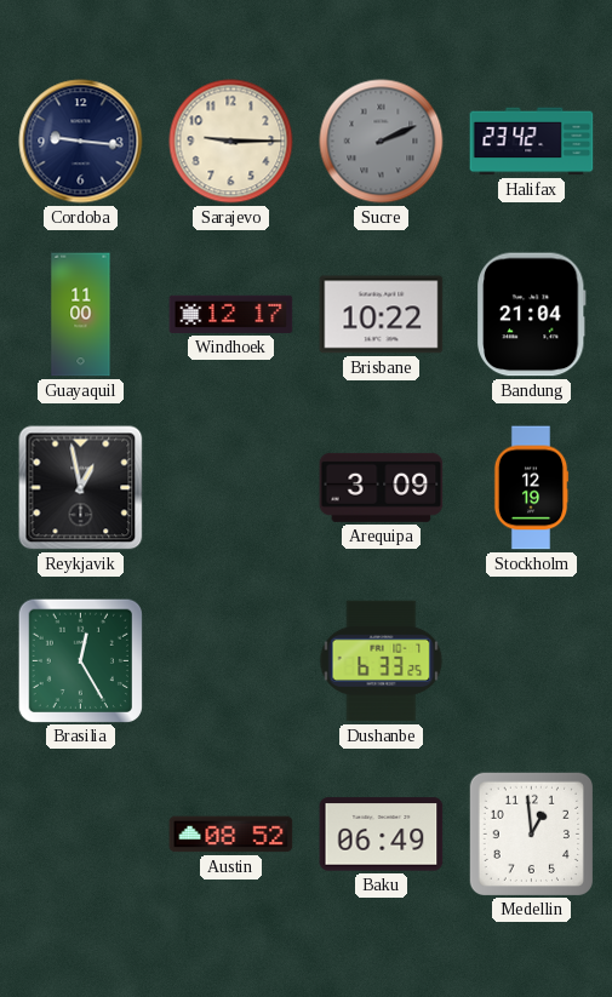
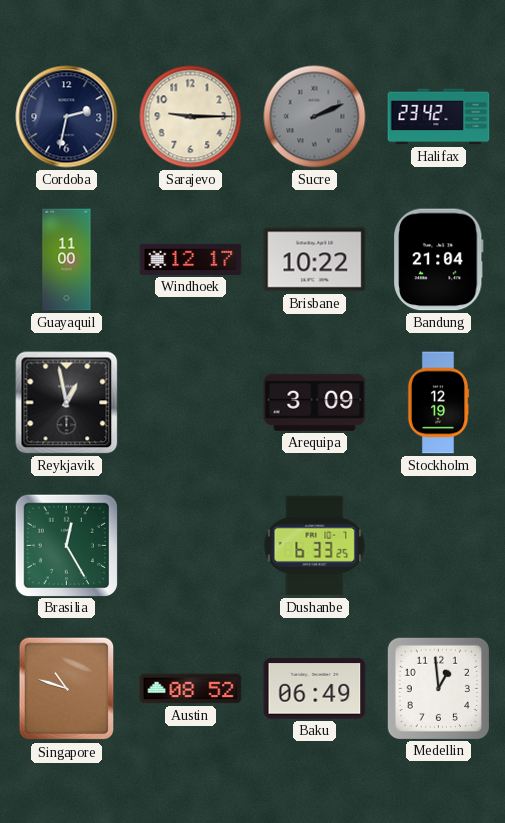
Cordoba: 9:16 -> 2:32 (67, 117)
Singapore: none -> 10:48 (67, 689)
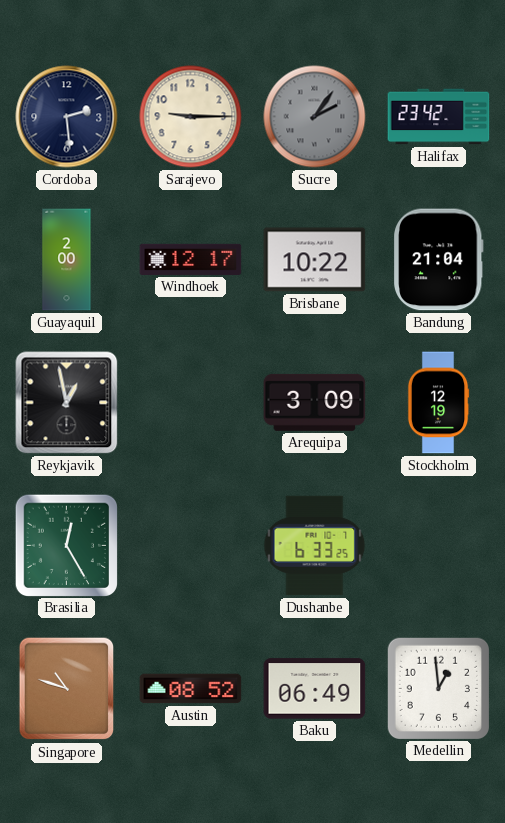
Cordoba: 2:32 -> 2:29 (67, 117)
Sucre: 2:11 -> 2:06 (315, 117)
Guayaquil: 11:00 -> 2:00 (67, 260)
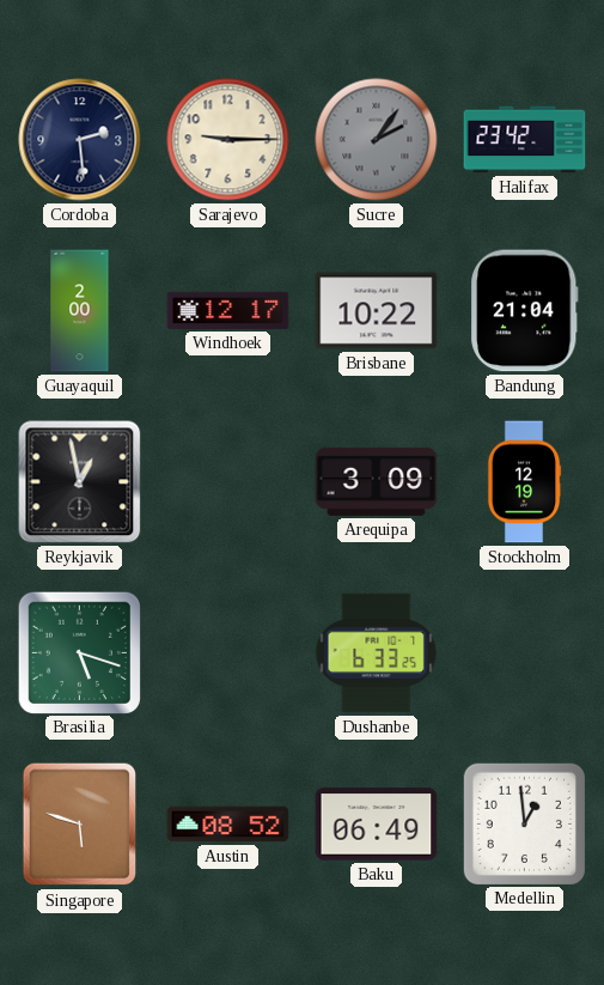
Brasilia: 12:25 -> 5:18 (79, 652)
Singapore: 10:48 -> 5:48 (80, 825)
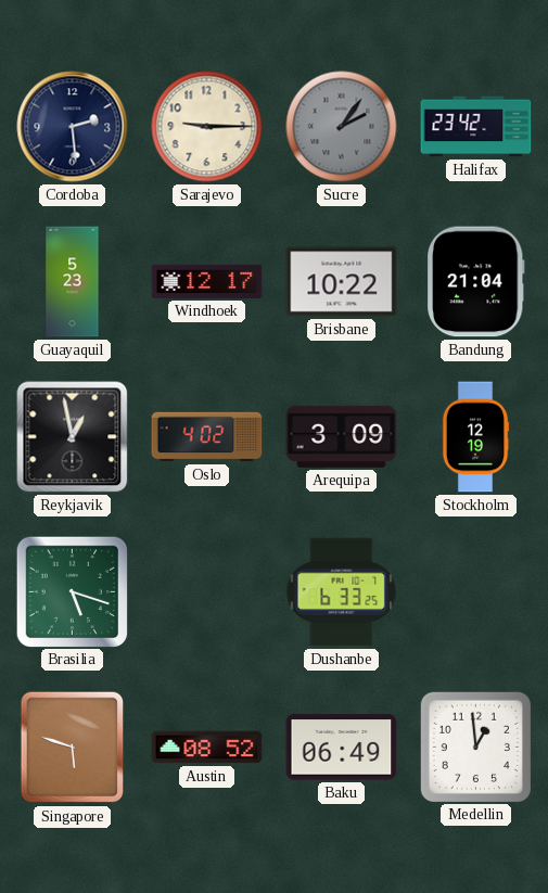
Guayaquil: 2:00 -> 5:23 (73, 282)
Oslo: none -> 4:02 (207, 437)
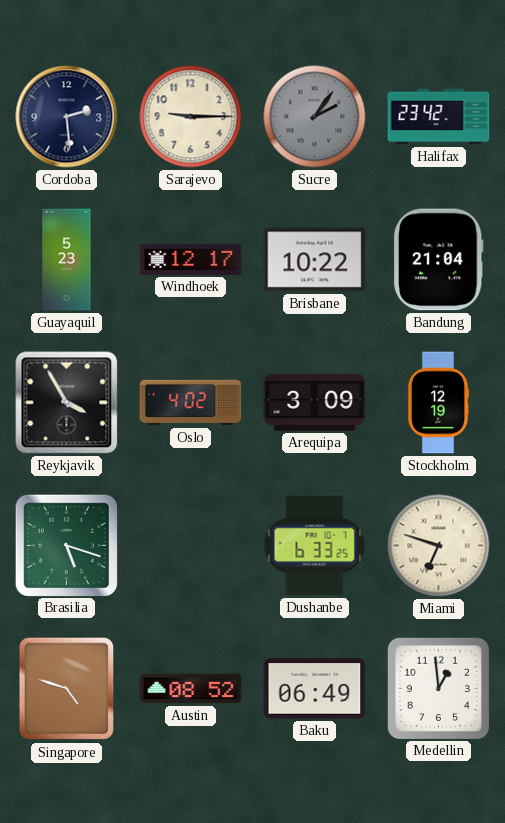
Reykjavik: 12:58 -> 3:55 (67, 403)
Miami: none -> 6:48 (439, 546)
Singapore: 5:48 -> 4:48 (67, 689)
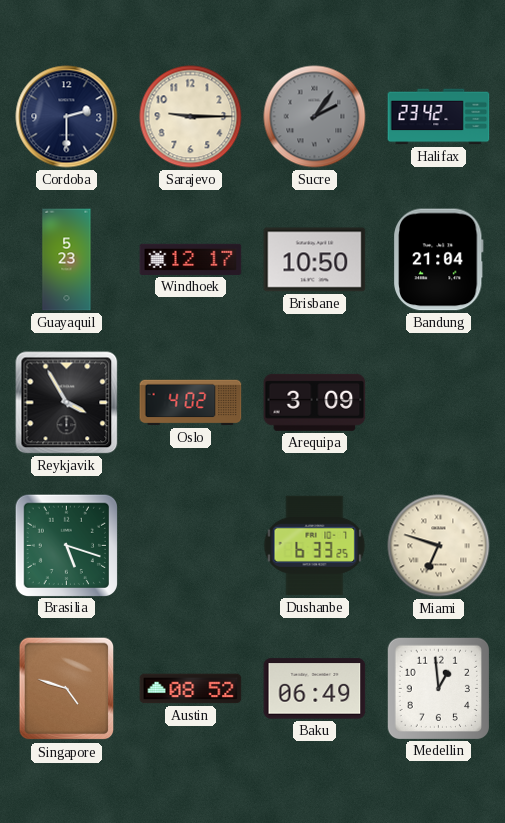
Cordoba: 2:29 -> 2:30 (67, 117)
Brisbane: 10:22 -> 10:50 (315, 260)
Stockholm: 12:19 -> none (438, 403)
